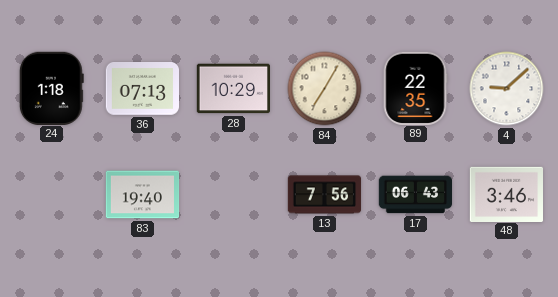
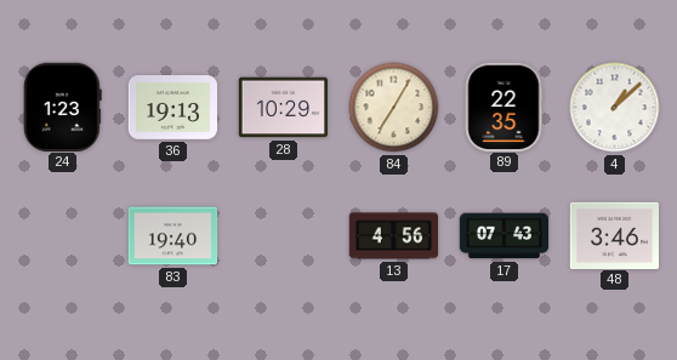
24: 1:18 -> 1:23 (62, 107)
36: 07:13 -> 19:13 (173, 108)
4: 9:08 -> 1:08 (615, 108)
13: 7:56 -> 4:56 (394, 236)
17: 06:43 -> 07:43 (505, 236)
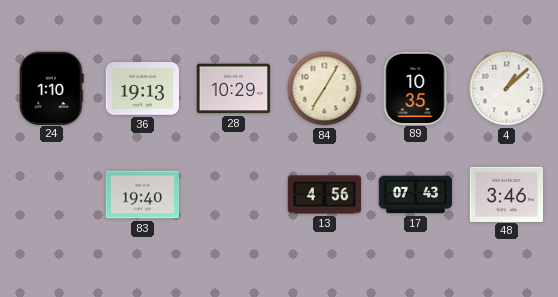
24: 1:23 -> 1:10 (51, 88)
89: 22:35 -> 10:35 (415, 88)
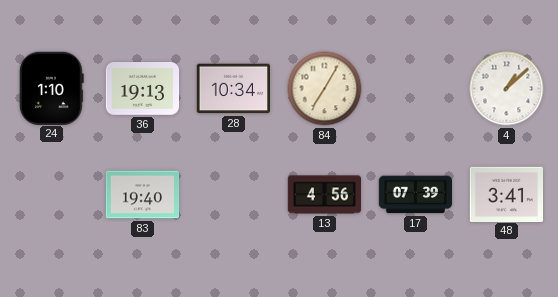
28: 10:29 -> 10:34 (233, 89)
89: 10:35 -> none (415, 88)
17: 07:43 -> 07:39 (416, 195)
48: 3:46 -> 3:41 (507, 194)
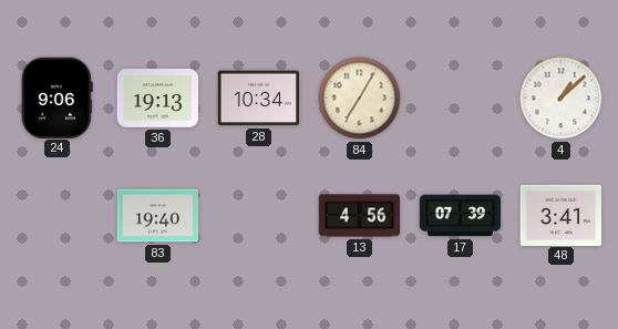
24: 1:10 -> 9:06 (56, 97)
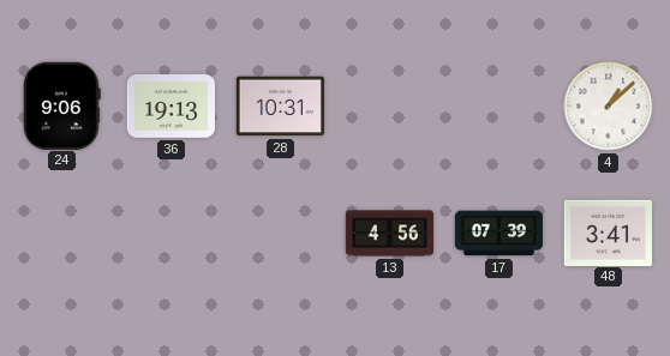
28: 10:34 -> 10:31 (280, 107)
84: 7:05 -> none (360, 99)
83: 19:40 -> none (158, 216)
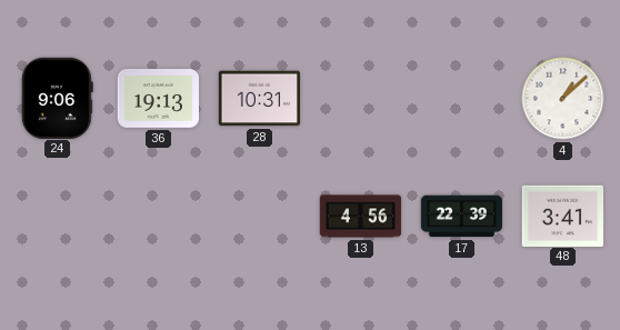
17: 07:39 -> 22:39 (462, 217)
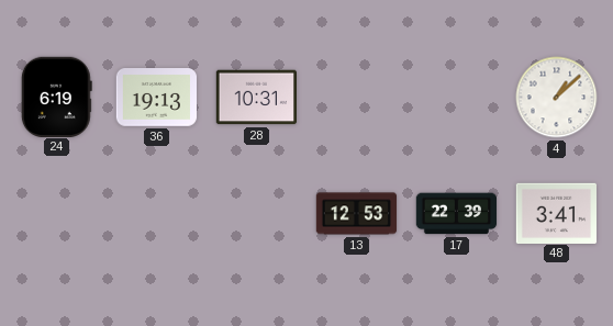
24: 9:06 -> 6:19 (56, 97)
13: 4:56 -> 12:53 (357, 214)
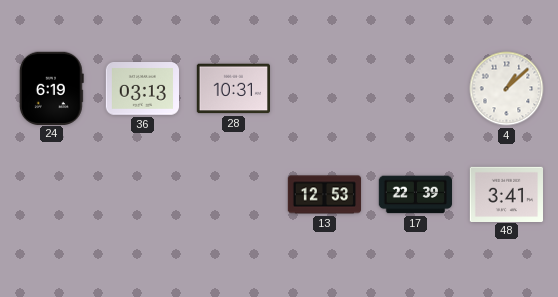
36: 19:13 -> 03:13 (143, 89)
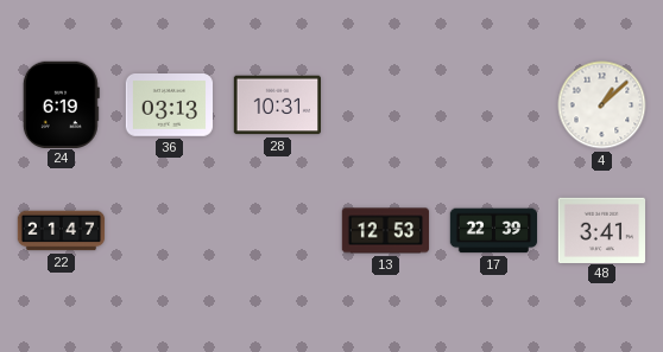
22: none -> 21:47 (62, 231)
